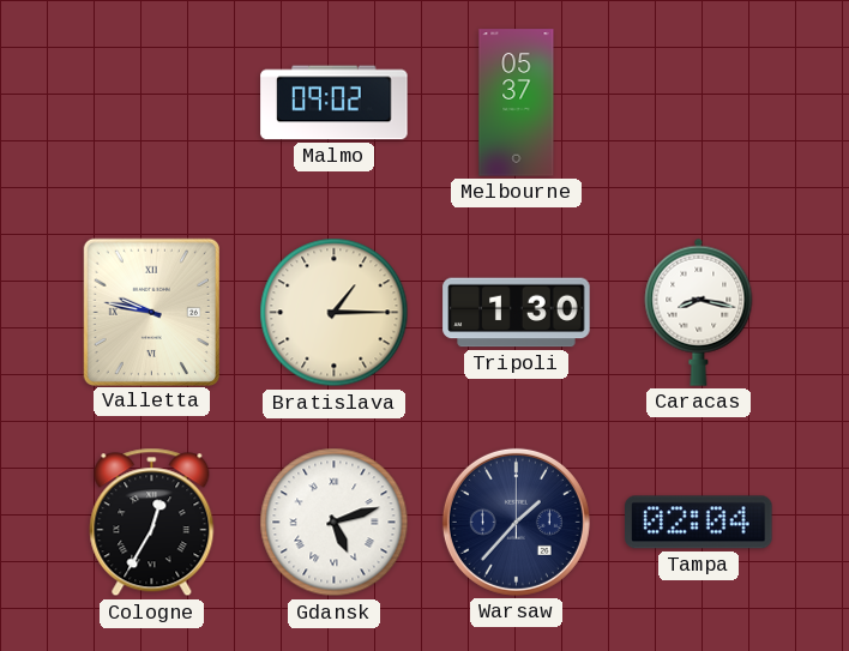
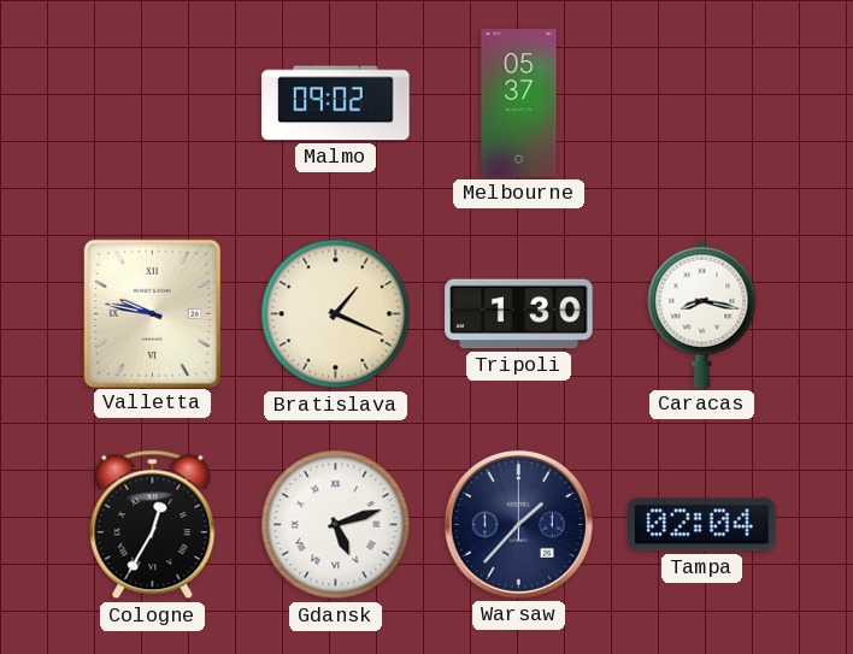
Bratislava: 1:15 -> 1:19 (336, 314)
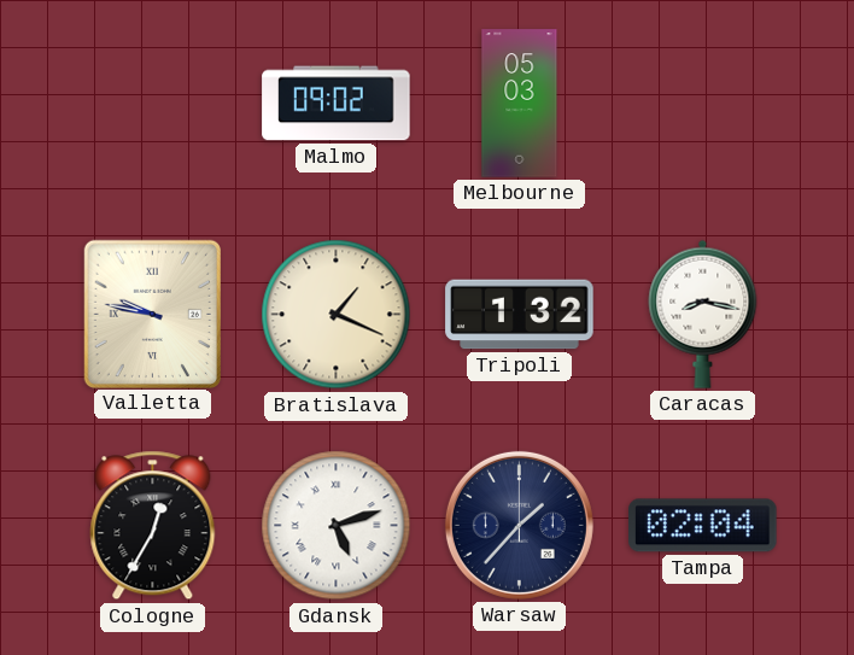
Melbourne: 05:37 -> 05:03 (520, 104)
Tripoli: 1:30 -> 1:32 (520, 315)
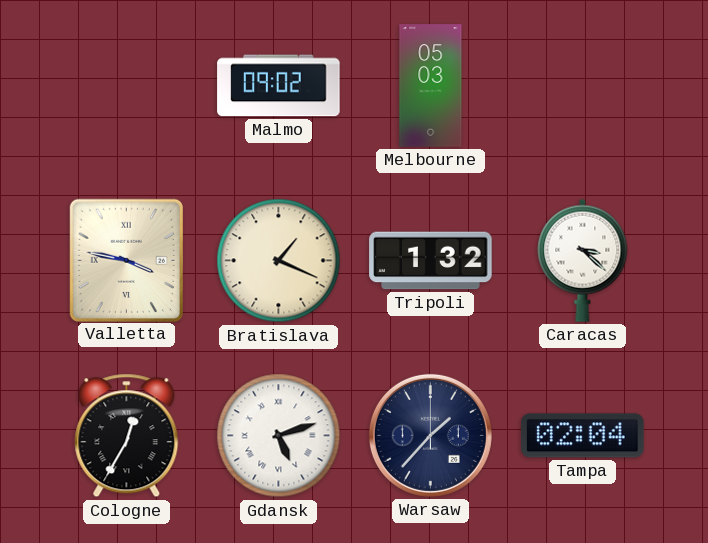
Valletta: 9:47 -> 3:47 (126, 260)
Caracas: 8:17 -> 3:22 (583, 260)
